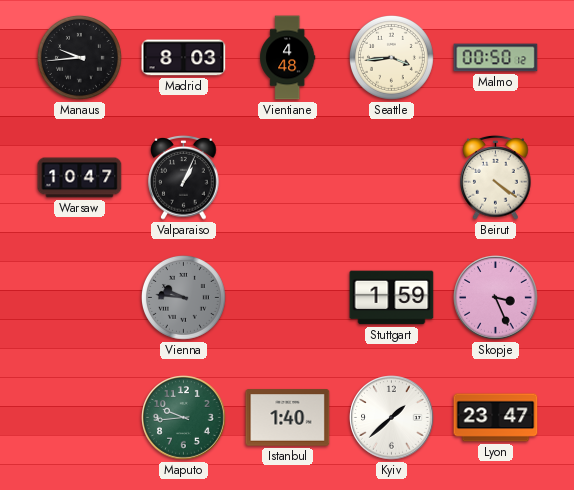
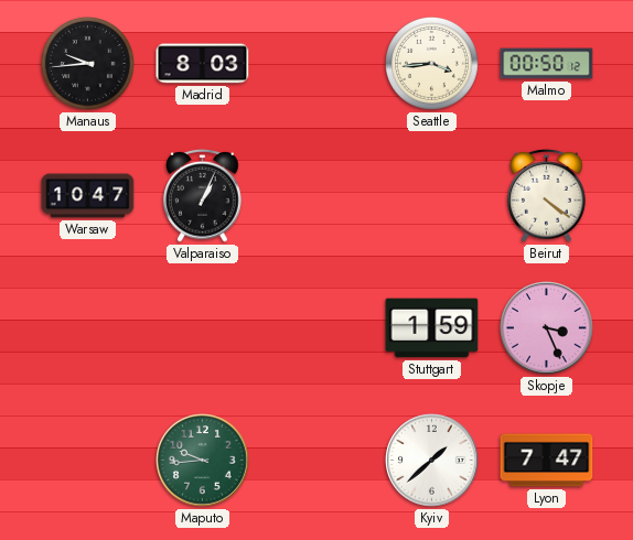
Vientiane: 4:48 -> none (288, 58)
Vienna: 9:46 -> none (183, 297)
Istanbul: 1:40 -> none (288, 418)
Lyon: 23:47 -> 7:47 (547, 461)
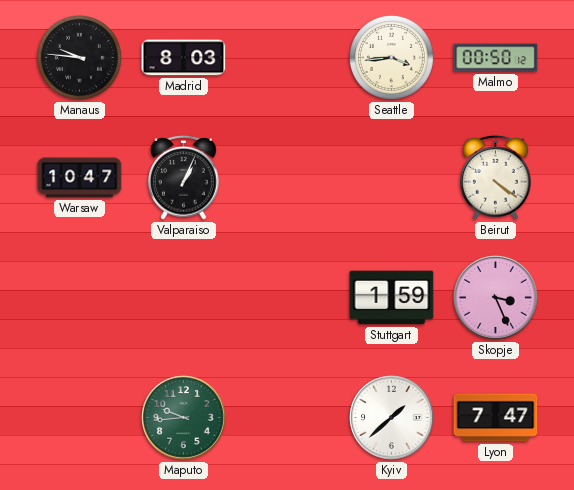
Manaus: 9:44 -> 9:46 (79, 57)
